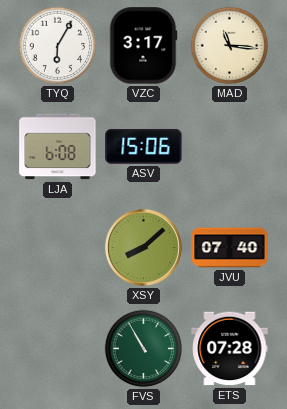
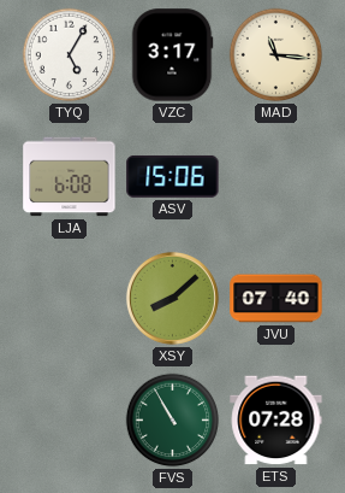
TYQ: 6:05 -> 5:05 (70, 55)
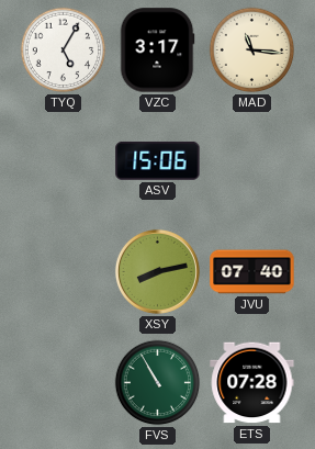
LJA: 6:08 -> none (70, 177)
XSY: 8:08 -> 8:13 (157, 271)
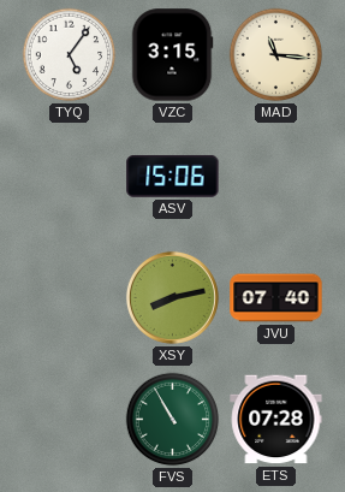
TYQ: 5:05 -> 5:06 (70, 55)
VZC: 3:17 -> 3:15 (172, 55)
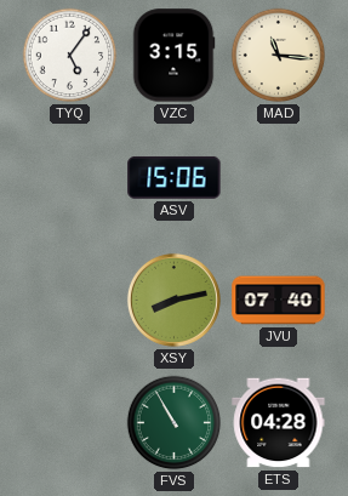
ETS: 07:28 -> 04:28 (279, 423)
